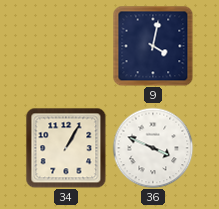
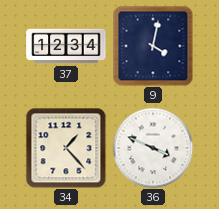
37: none -> 12:34 (66, 46)
34: 1:05 -> 1:23 (66, 148)
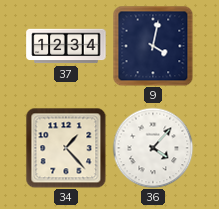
36: 3:49 -> 4:07 (153, 148)
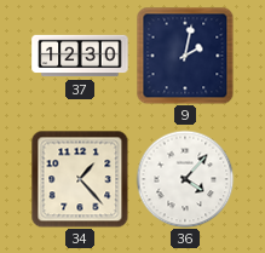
37: 12:34 -> 12:30 (80, 56)
9: 4:02 -> 2:02 (185, 56)
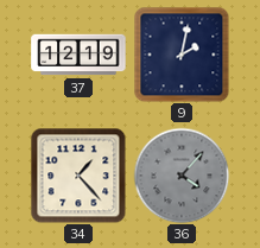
37: 12:30 -> 12:19 (78, 55)
36 dial: white -> grey (182, 176)
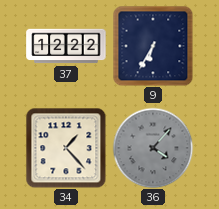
37: 12:19 -> 12:22 (66, 46)
9: 2:02 -> 6:35 (153, 46)
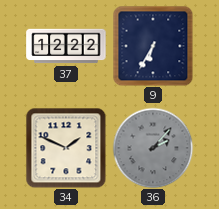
34: 1:23 -> 1:49 (66, 148)
36: 4:07 -> 2:07 (153, 148)
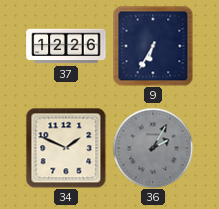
37: 12:22 -> 12:26 (66, 46)
36: 2:07 -> 2:05 (153, 148)
